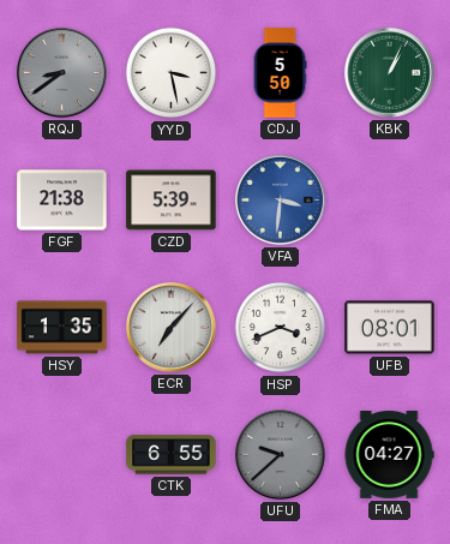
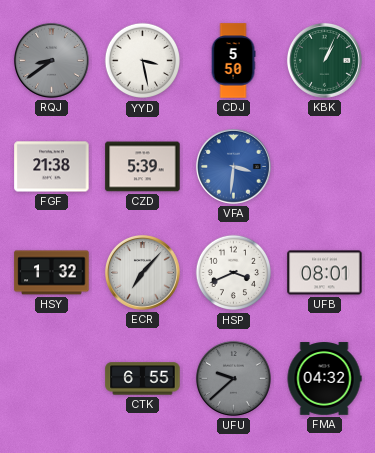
HSY: 1:35 -> 1:32 (52, 273)
FMA: 04:27 -> 04:32 (324, 379)
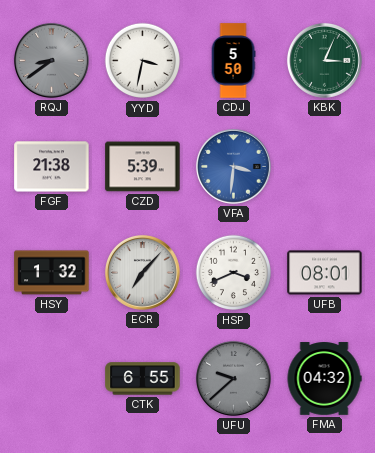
YYD: 3:28 -> 3:32 (143, 61)
KBK: 1:04 -> 3:04 (324, 60)
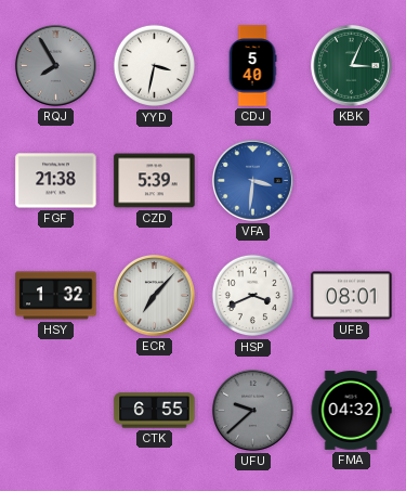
RQJ: 8:39 -> 7:55 (55, 65)
CDJ: 5:50 -> 5:40 (252, 66)
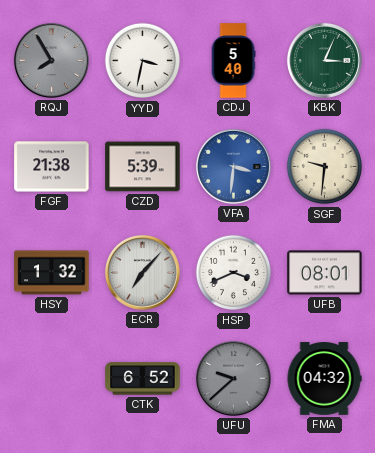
SGF: none -> 9:31 (325, 167)
CTK: 6:55 -> 6:52 (143, 379)
